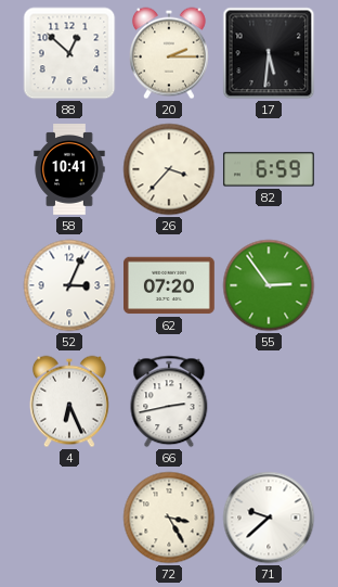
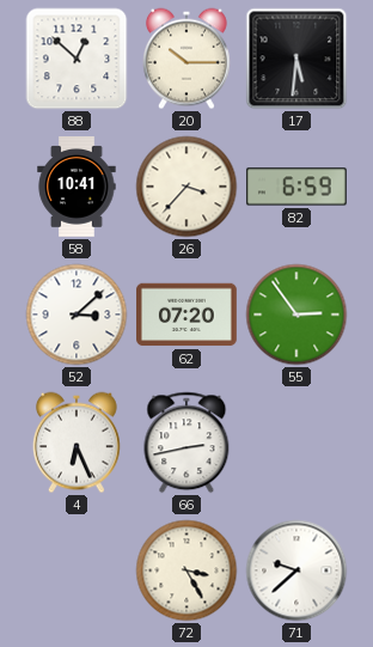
20: 2:15 -> 10:15 (186, 59)
52: 3:04 -> 3:08 (77, 315)
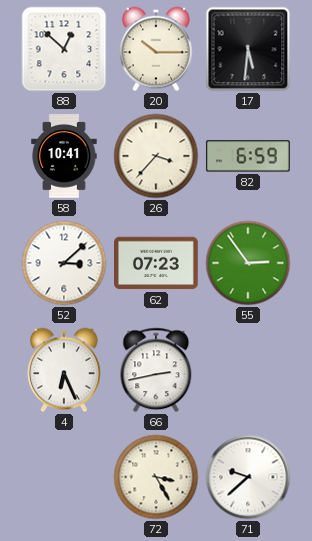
62: 07:20 -> 07:23 (157, 263)
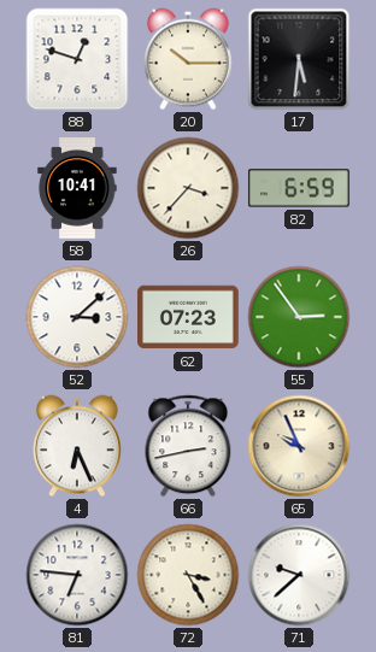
88: 12:52 -> 12:48 (77, 59)
65: none -> 9:56 (299, 446)
81: none -> 6:46 (77, 575)
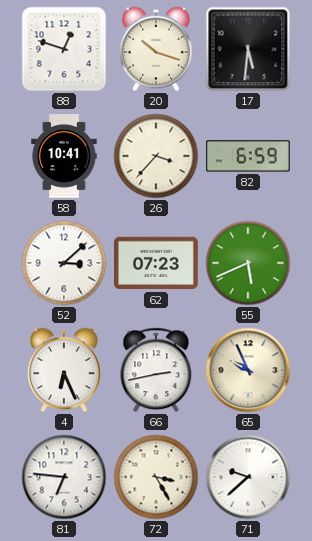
20: 10:15 -> 10:18 (156, 49)
55: 2:54 -> 5:41 (248, 263)
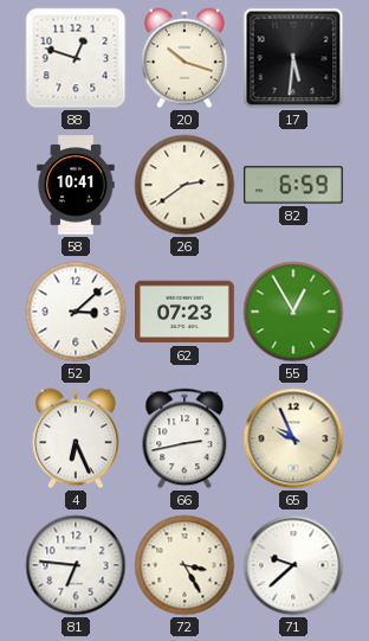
26: 3:37 -> 2:39 (184, 185)
55: 5:41 -> 12:55 (293, 312)
